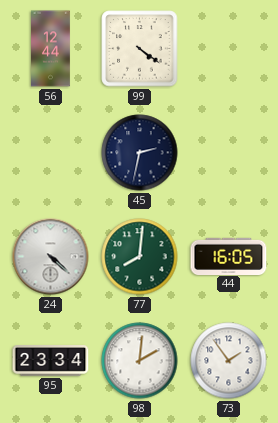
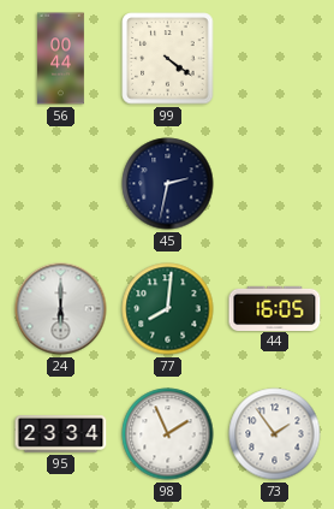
56: 12:44 -> 00:44 (61, 59)
24: 4:22 -> 6:00 (61, 309)
98: 2:01 -> 1:56 (168, 434)
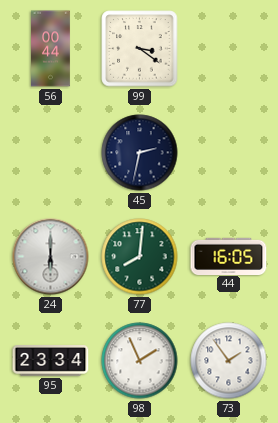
99: 4:21 -> 3:21 (140, 49)
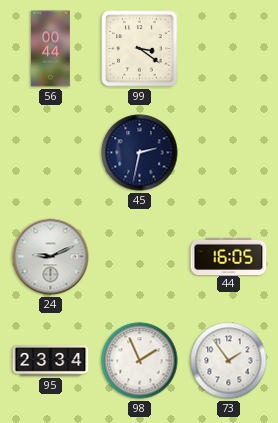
24: 6:00 -> 9:11 (51, 257)
77: 8:01 -> none (140, 257)
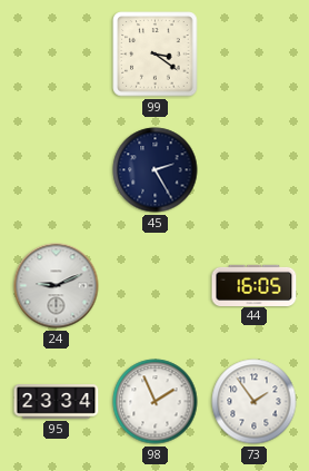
56: 00:44 -> none (51, 49)
45: 2:32 -> 2:25 (156, 170)
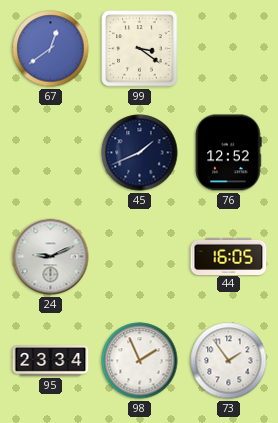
67: none -> 12:39 (51, 49)
45: 2:25 -> 1:41 (140, 153)
76: none -> 12:52 (228, 153)
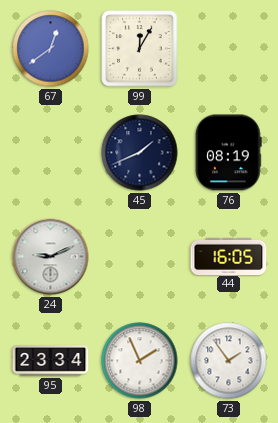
99: 3:21 -> 12:05 (140, 49)
76: 12:52 -> 08:19 (228, 153)
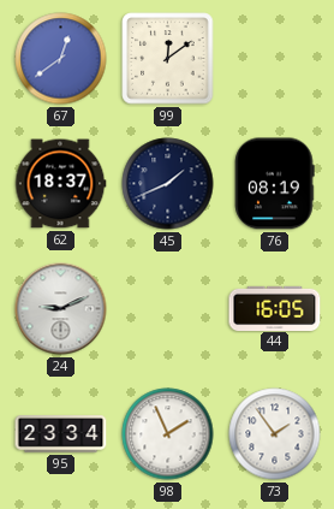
99: 12:05 -> 12:09 (168, 59)
62: none -> 18:37 (60, 184)
